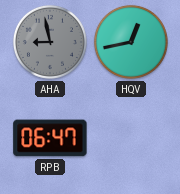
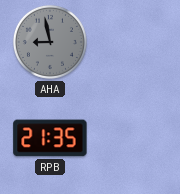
HQV: 12:43 -> none (131, 42)
RPB: 06:47 -> 21:35 (50, 138)
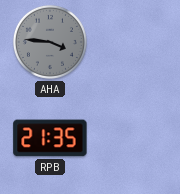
AHA: 8:58 -> 3:46 (50, 42)
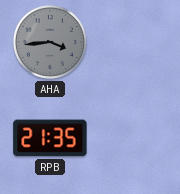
AHA: 3:46 -> 3:44 (50, 42)
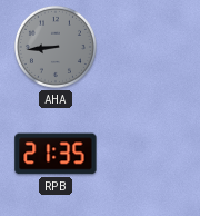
AHA: 3:44 -> 8:44 (56, 47)
